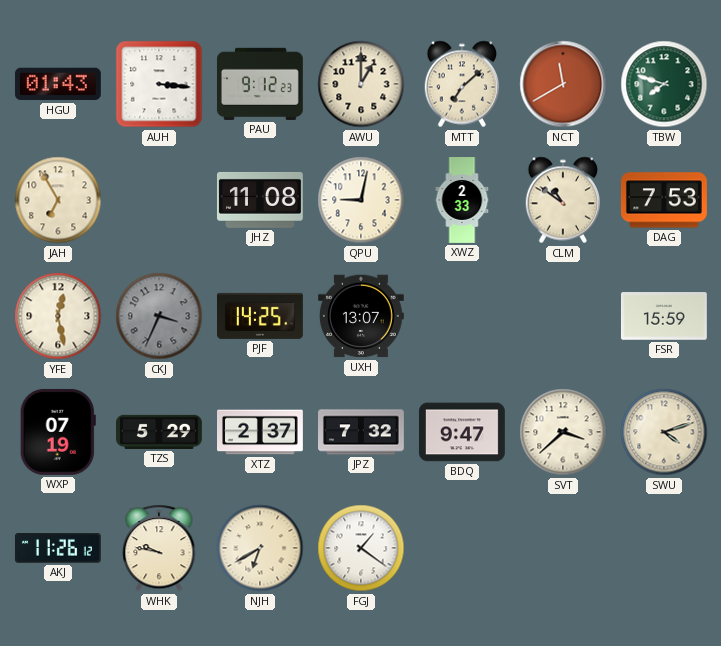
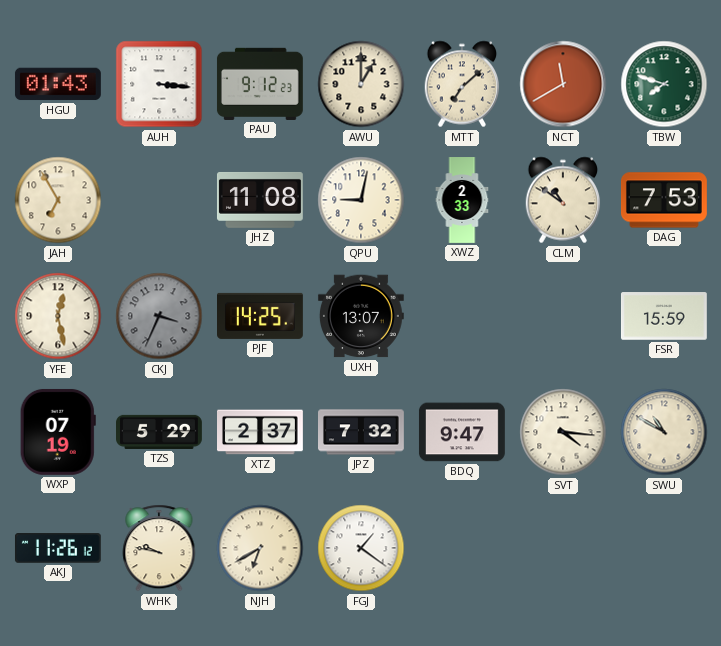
SVT: 3:38 -> 4:16 (563, 432)
SWU: 4:12 -> 10:50 (664, 432)
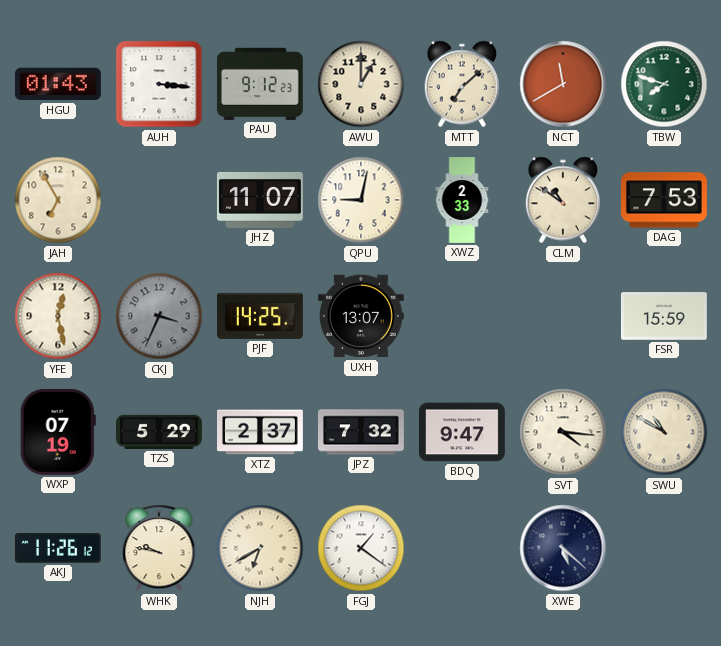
JHZ: 11:08 -> 11:07 (260, 200)
XWE: none -> 5:22 (563, 548)
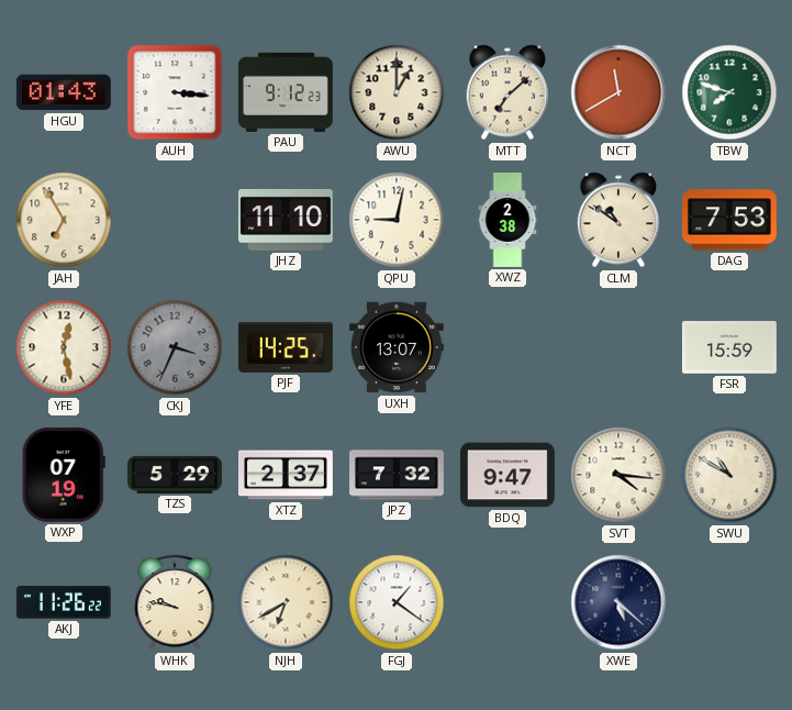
JHZ: 11:07 -> 11:10 (286, 220)
XWZ: 2:33 -> 2:38 (507, 220)
AKJ: 11:26:12 -> 11:26:22 (64, 602)
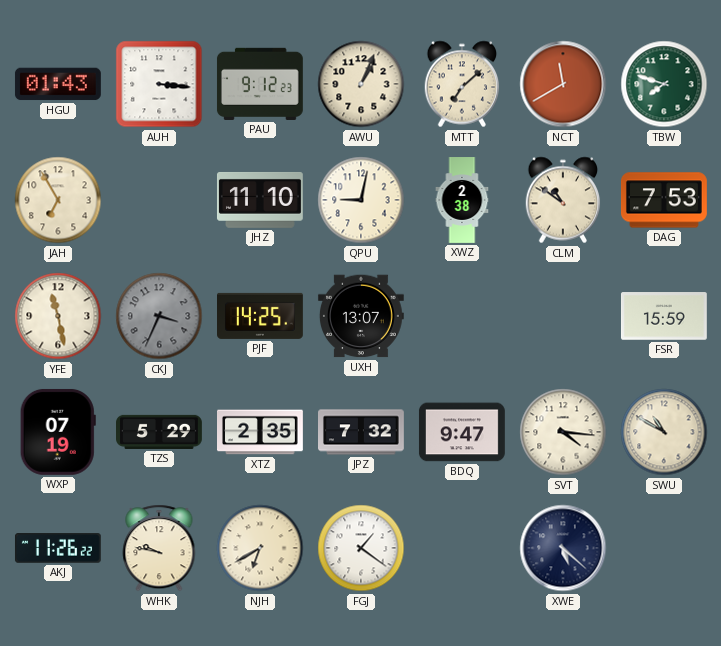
AWU: 1:00 -> 1:04 (361, 84)
YFE: 12:28 -> 11:28 (58, 316)
XTZ: 2:37 -> 2:35 (261, 432)
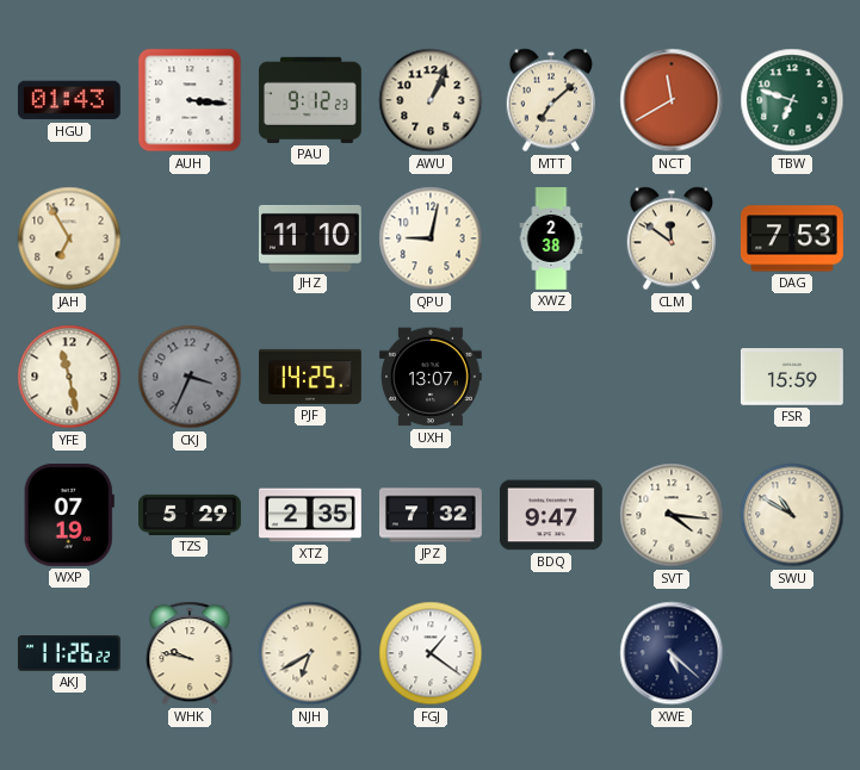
TBW: 7:48 -> 6:48 (792, 100)
CLM: 10:51 -> 11:51 (672, 238)
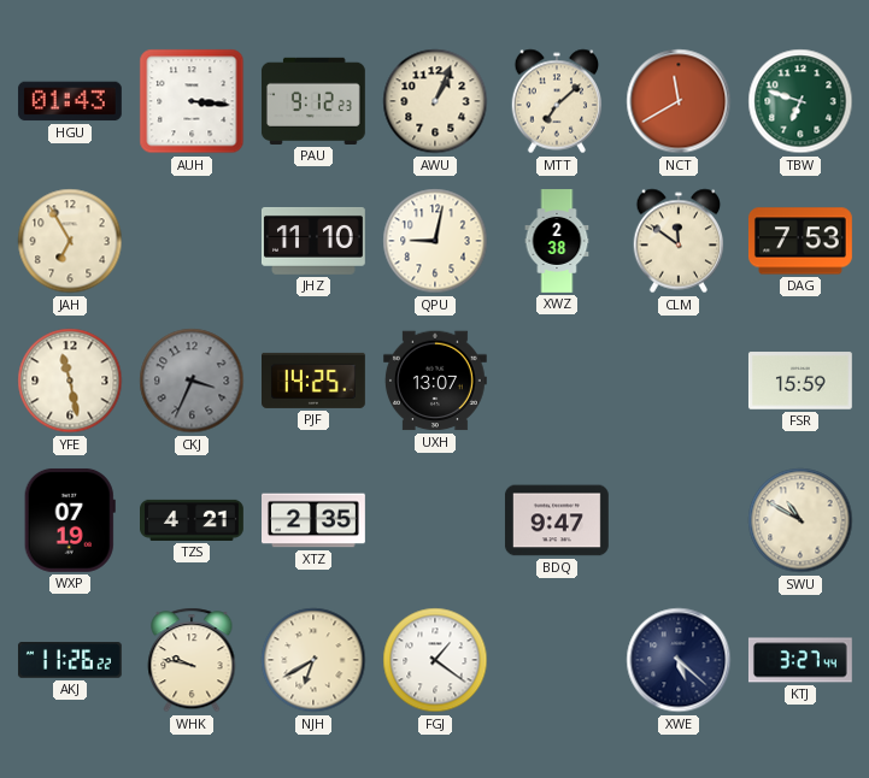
TZS: 5:29 -> 4:21 (193, 520)
JPZ: 7:32 -> none (432, 515)
SVT: 4:16 -> none (672, 515)
KTJ: none -> 3:27 (800, 660)
